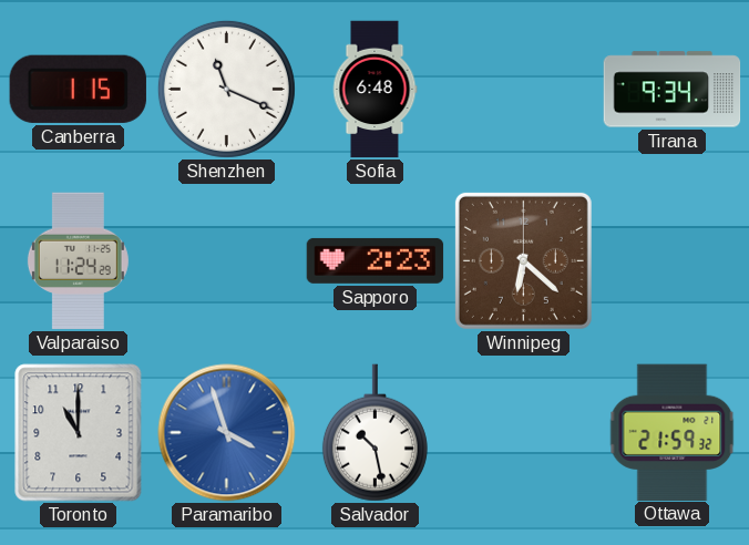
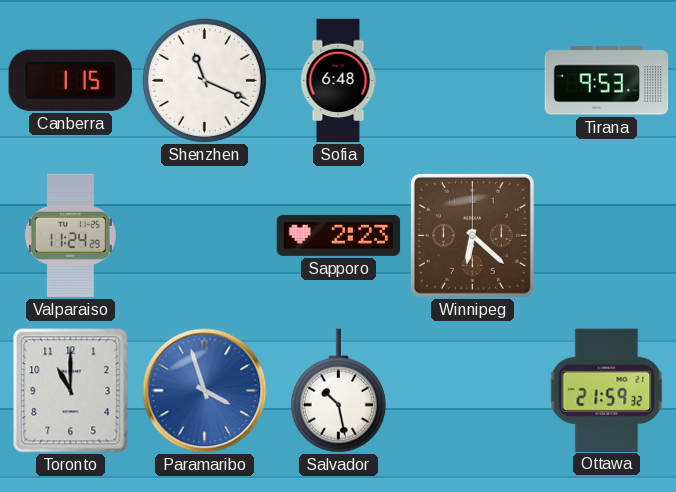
Tirana: 9:34 -> 9:53 (607, 81)
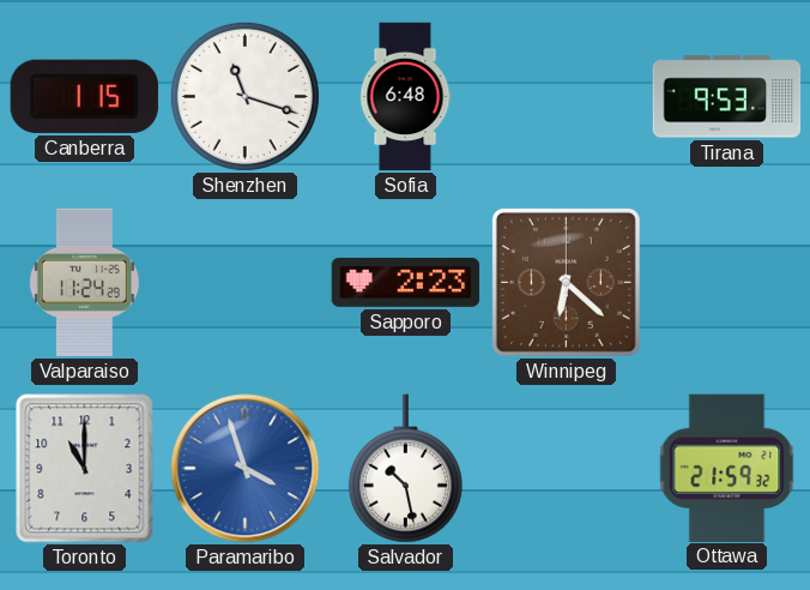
Shenzhen: 11:19 -> 11:18 (244, 96)
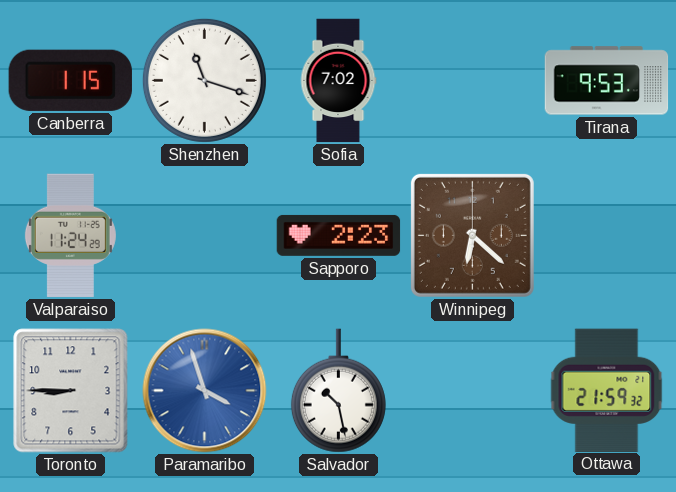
Sofia: 6:48 -> 7:02 (338, 81)
Toronto: 11:00 -> 8:45 (71, 391)
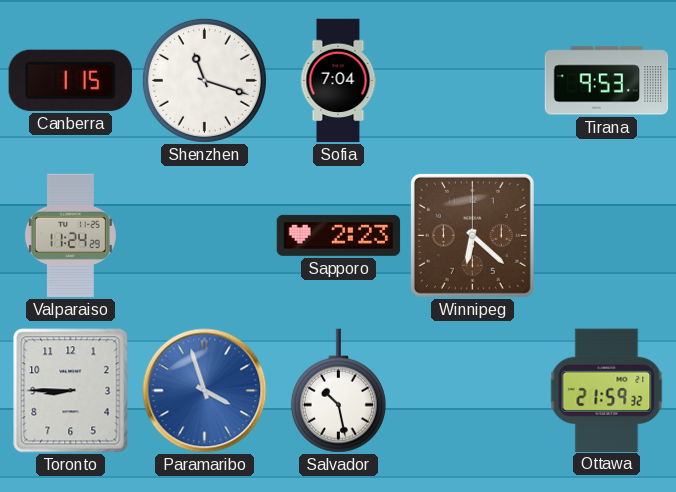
Sofia: 7:02 -> 7:04 (338, 81)
